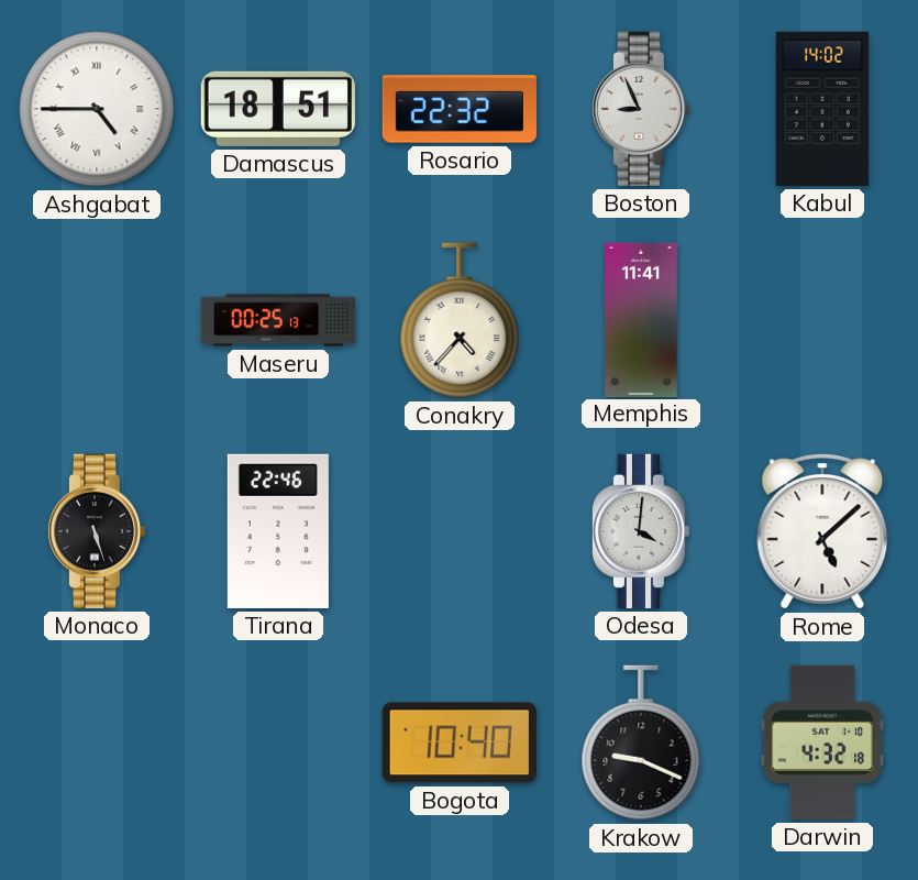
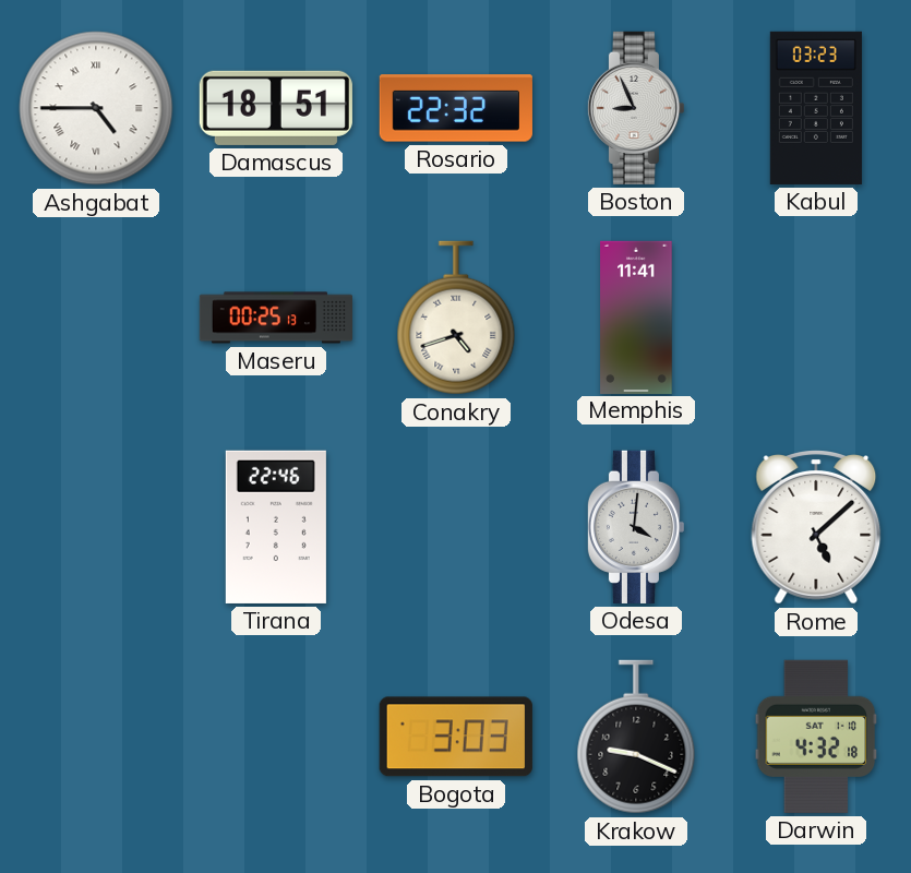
Kabul: 14:02 -> 03:23 (816, 108)
Conakry: 4:37 -> 4:42 (456, 318)
Monaco: 5:27 -> none (97, 531)
Bogota: 10:40 -> 3:03 (456, 737)
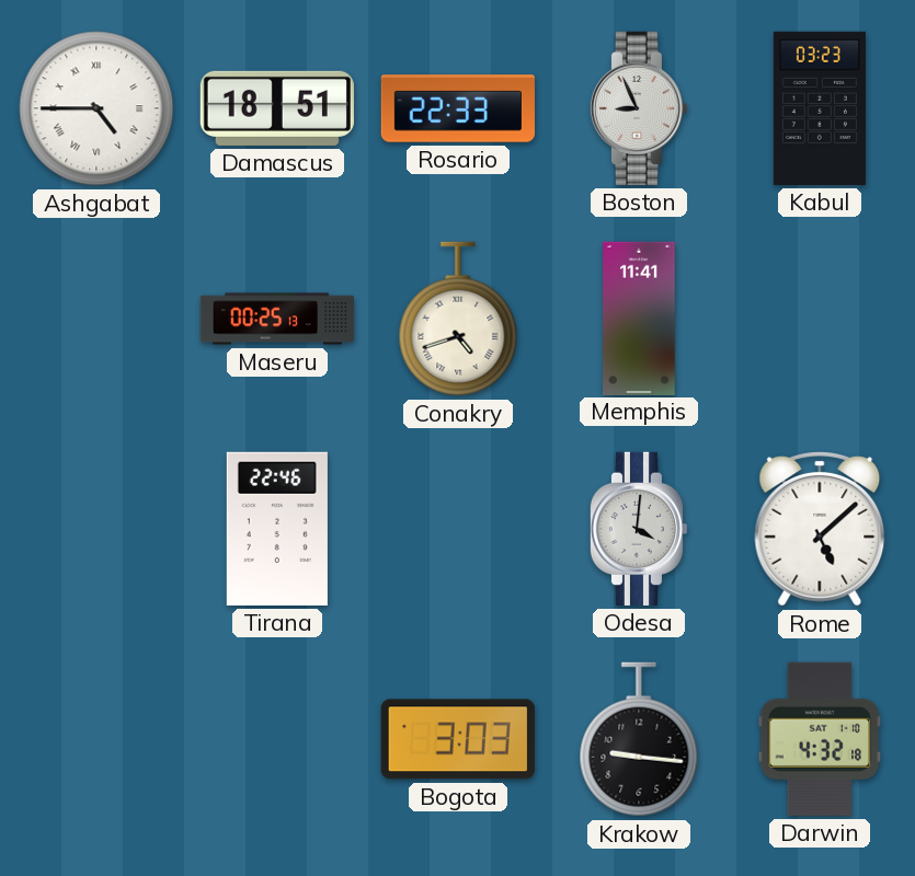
Rosario: 22:32 -> 22:33 (458, 108)
Krakow: 9:19 -> 9:16 (639, 739)
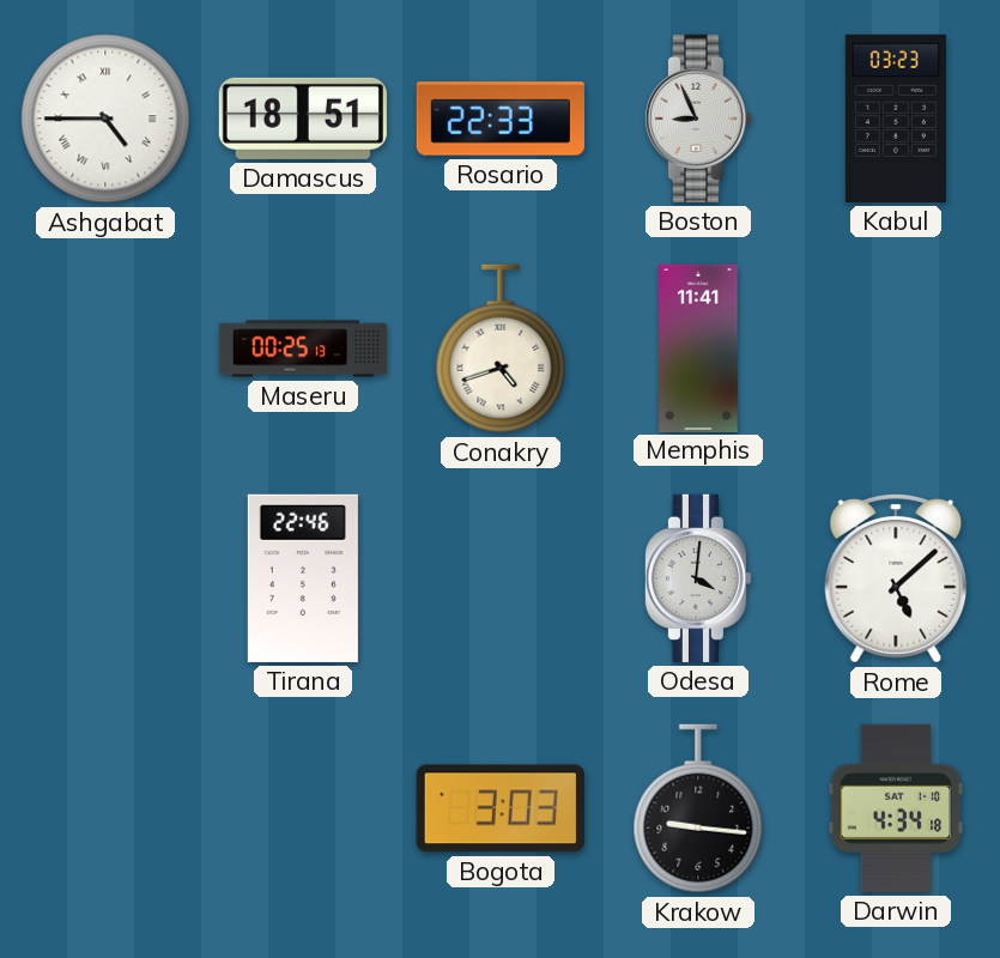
Darwin: 4:32 -> 4:34 (896, 808)
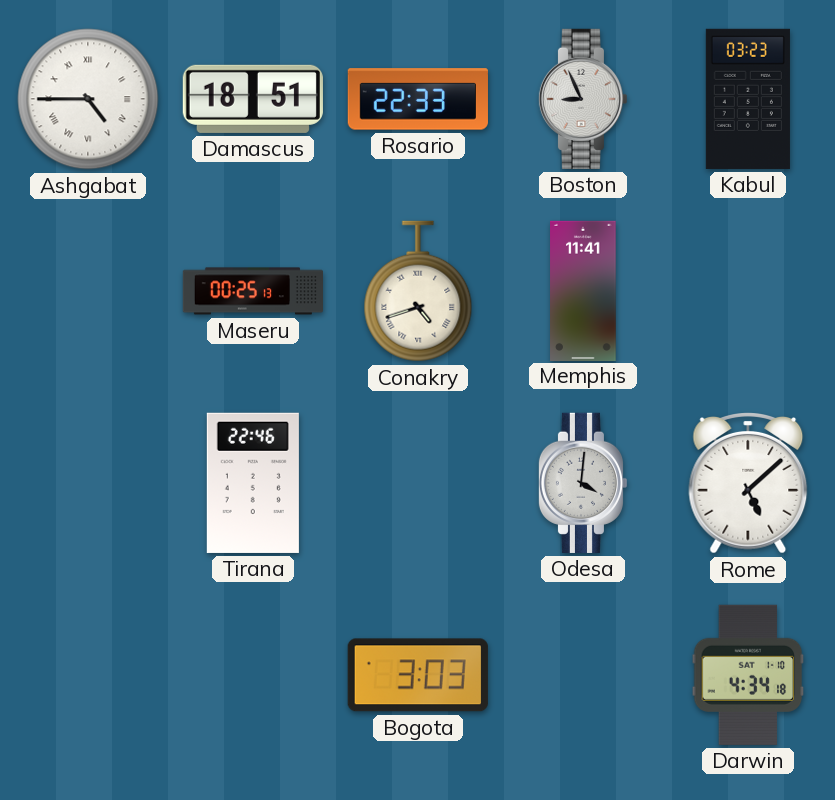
Krakow: 9:16 -> none (698, 808)
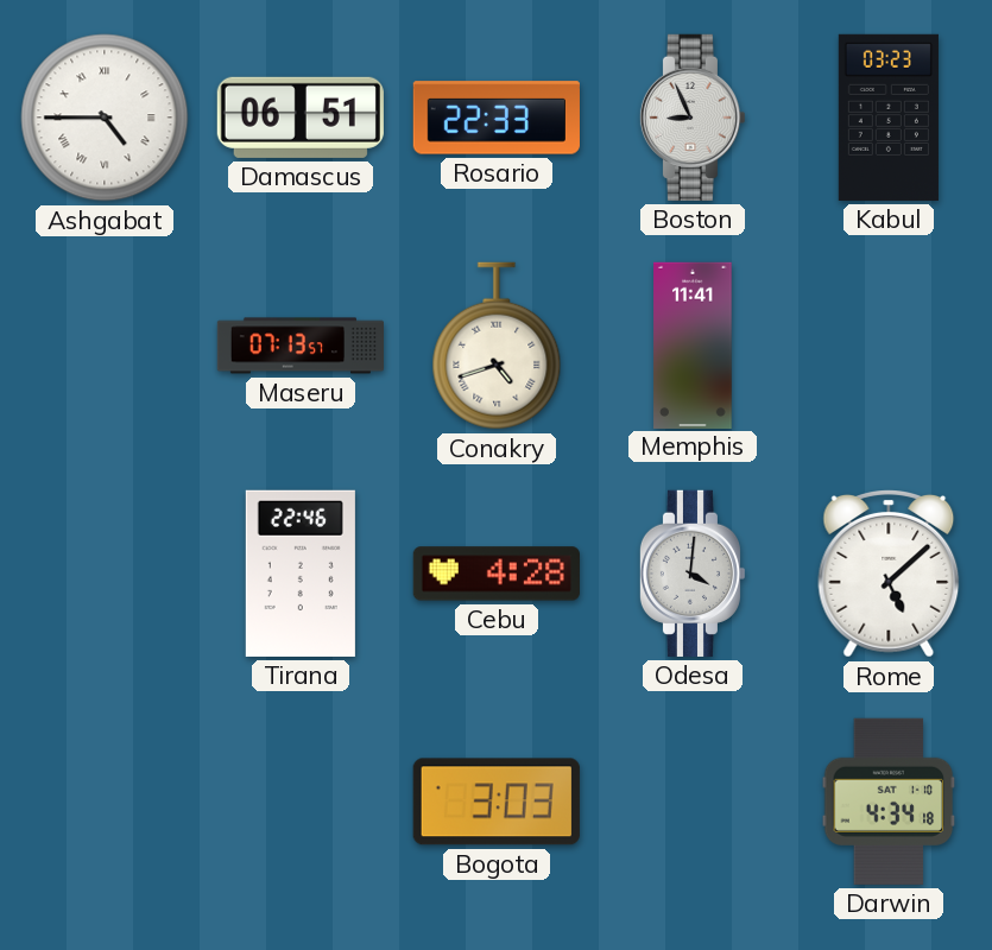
Damascus: 18:51 -> 06:51 (301, 118)
Maseru: 00:25 -> 07:13 (299, 346)
Cebu: none -> 4:28 (497, 574)
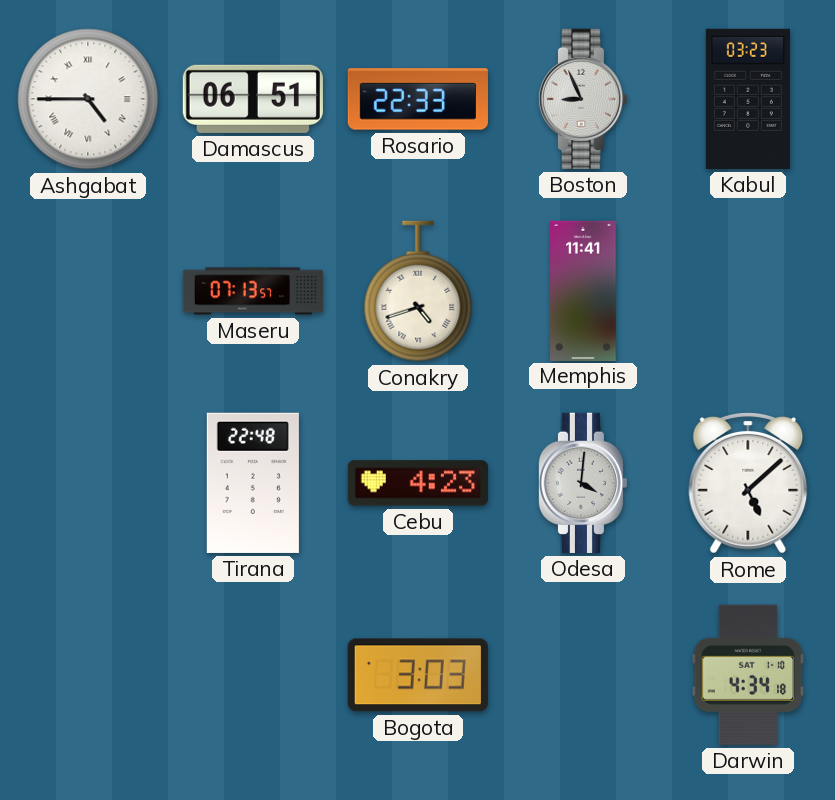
Tirana: 22:46 -> 22:48 (253, 483)
Cebu: 4:28 -> 4:23 (418, 483)
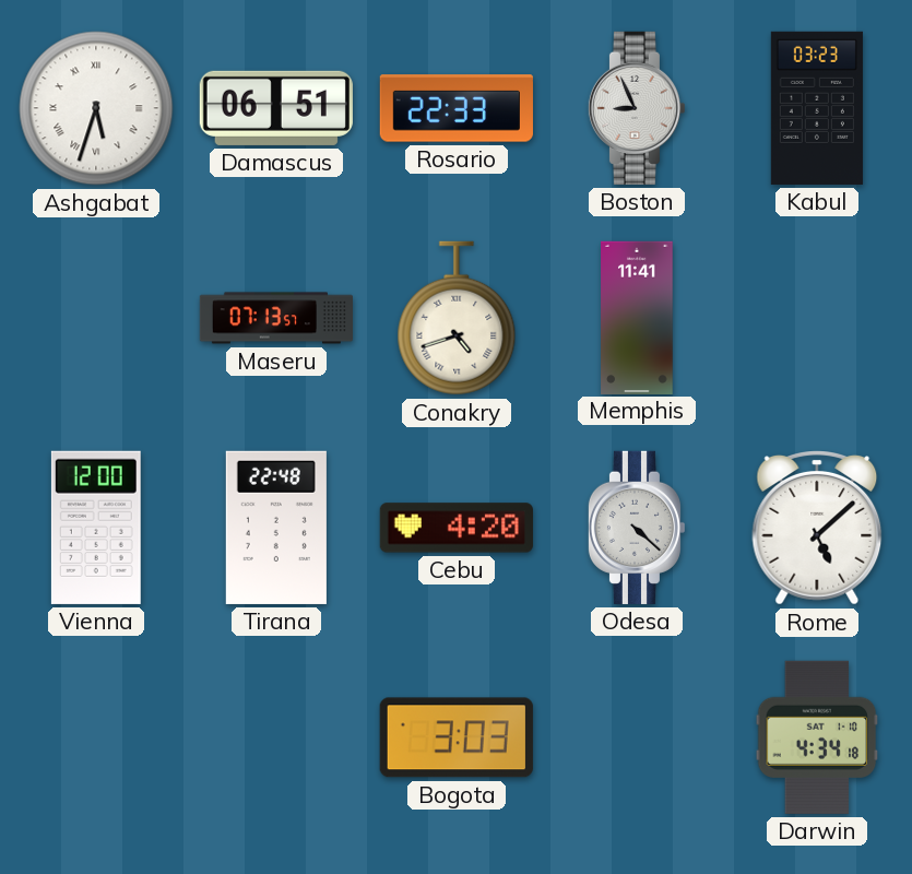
Ashgabat: 4:45 -> 5:33 (96, 108)
Vienna: none -> 12:00 (96, 528)
Cebu: 4:23 -> 4:20 (457, 528)
Odesa: 4:01 -> 4:22 (637, 528)
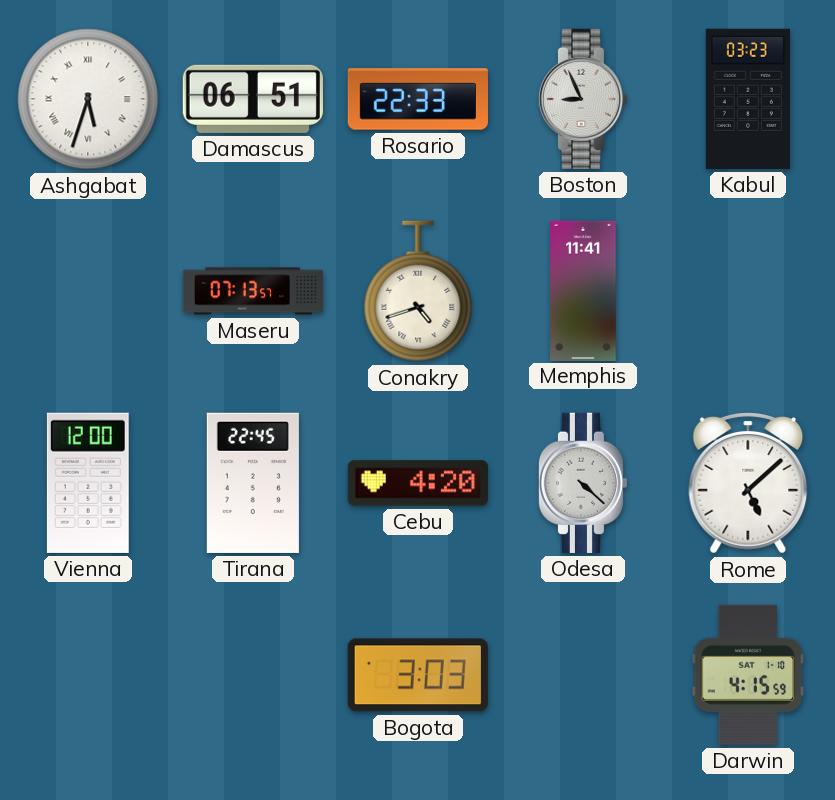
Tirana: 22:48 -> 22:45 (253, 483)
Darwin: 4:34 -> 4:15 (748, 675)
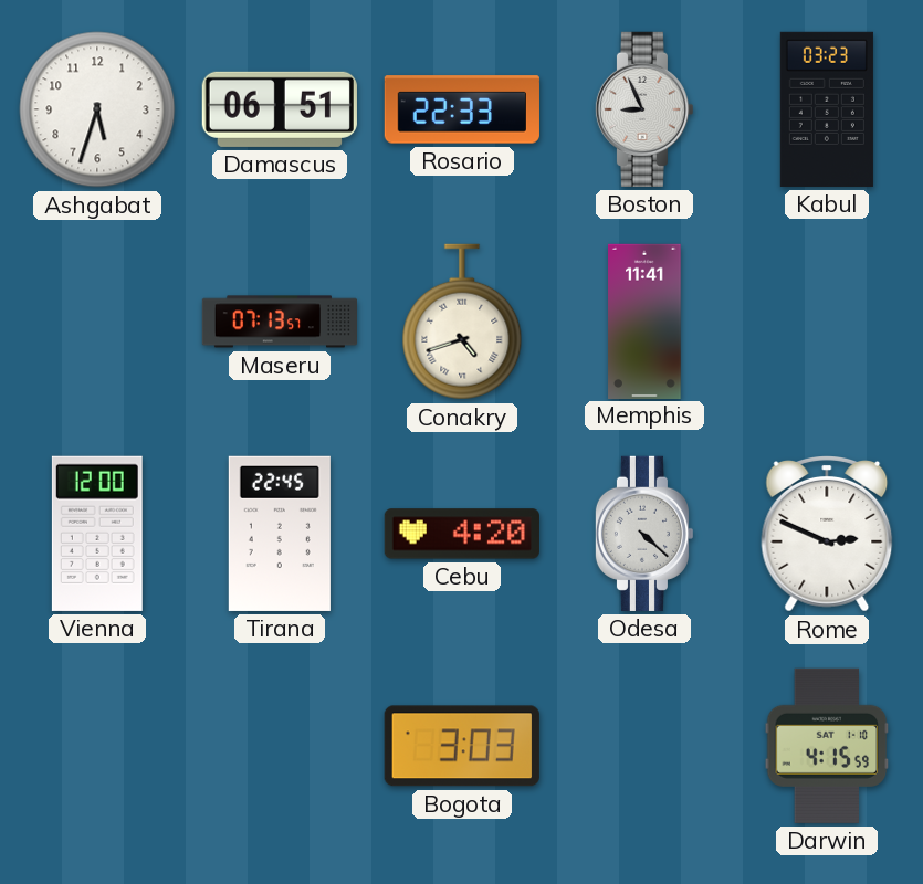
Ashgabat numerals: Roman -> Arabic (97, 109)
Rome: 5:08 -> 2:49 (827, 535)
